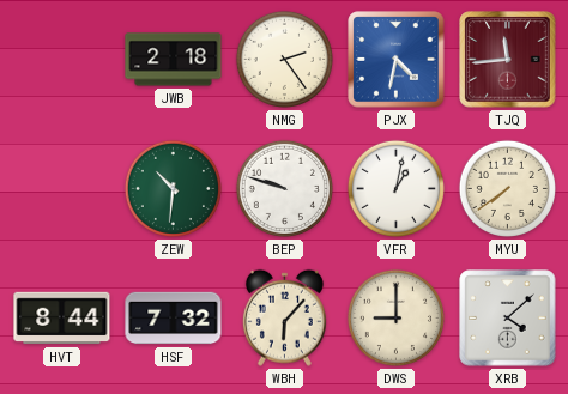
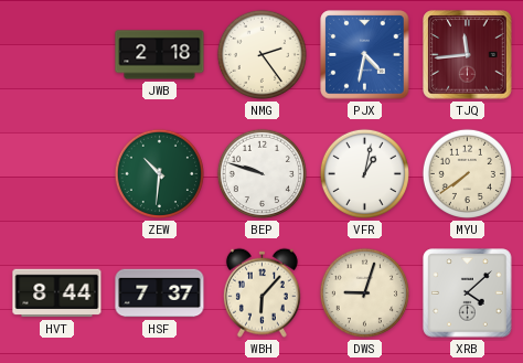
HSF: 7:32 -> 7:37 (160, 293)
DWS: 9:00 -> 9:03 (364, 292)
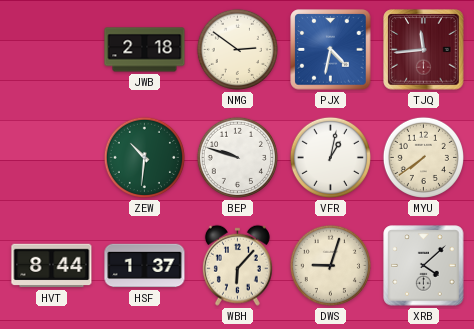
NMG: 2:24 -> 2:51 (237, 49)
HSF: 7:37 -> 1:37 (145, 266)
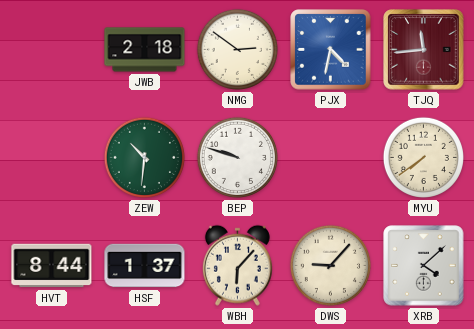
VFR: 1:02 -> none (330, 157)
DWS: 9:03 -> 9:07 (330, 265)
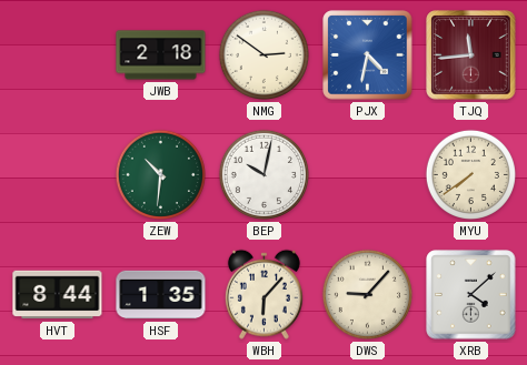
BEP: 9:48 -> 10:02 (263, 174)
HSF: 1:37 -> 1:35 (161, 295)
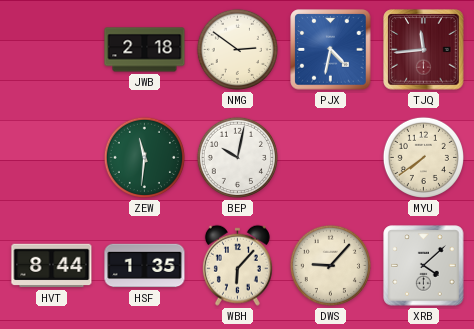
ZEW: 10:31 -> 11:31 (144, 157)
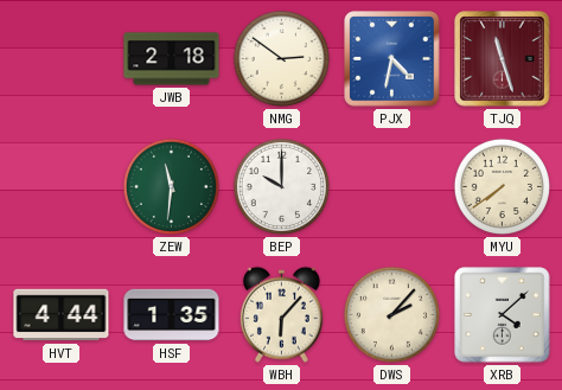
TJQ: 11:44 -> 11:27 (503, 59)
BEP: 10:02 -> 10:00 (281, 186)
HVT: 8:44 -> 4:44 (62, 315)
DWS: 9:07 -> 2:07 (391, 314)
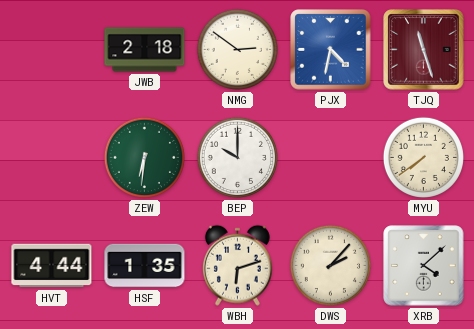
ZEW: 11:31 -> 6:31 (144, 157)
WBH: 6:07 -> 6:12 (237, 265)
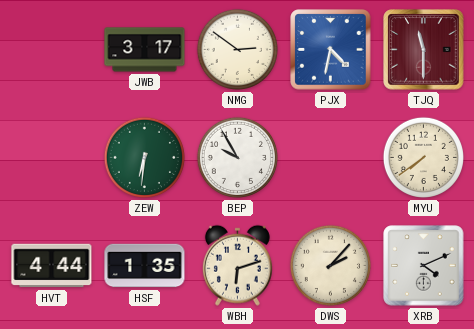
JWB: 2:18 -> 3:17 (145, 50)
TJQ: 11:27 -> 11:30 (424, 50)
BEP: 10:00 -> 9:55 (237, 157)
XRB: 4:08 -> 4:11 (424, 266)
